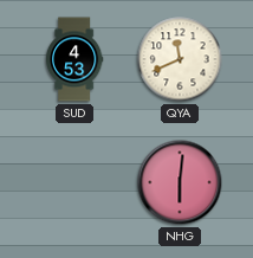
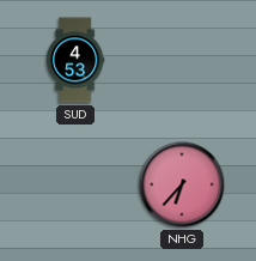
QYA: 11:41 -> none (180, 59)
NHG: 6:01 -> 6:37 (182, 184)
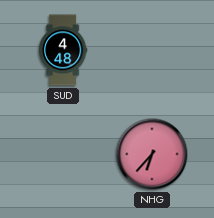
SUD: 4:53 -> 4:48 (63, 50)
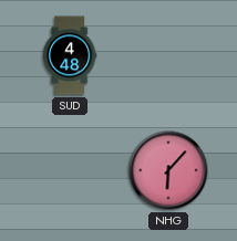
NHG: 6:37 -> 6:07 (168, 170)
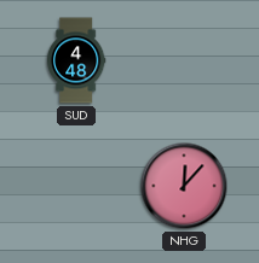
NHG: 6:07 -> 12:07 (184, 186)
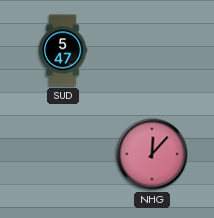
SUD: 4:48 -> 5:47 (63, 50)
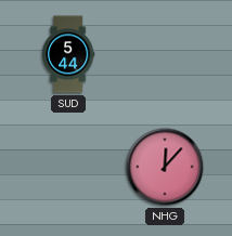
SUD: 5:47 -> 5:44 (68, 54)
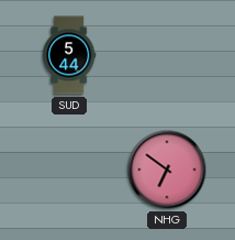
NHG: 12:07 -> 6:51 (167, 170)
